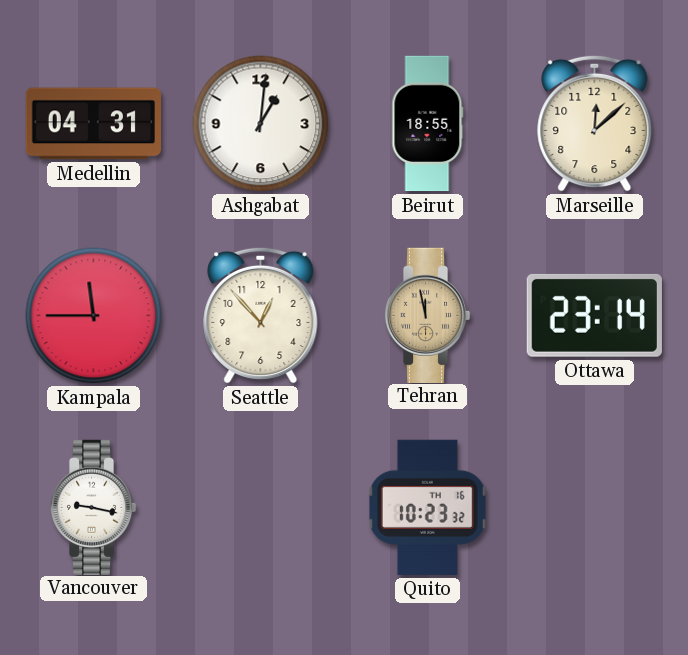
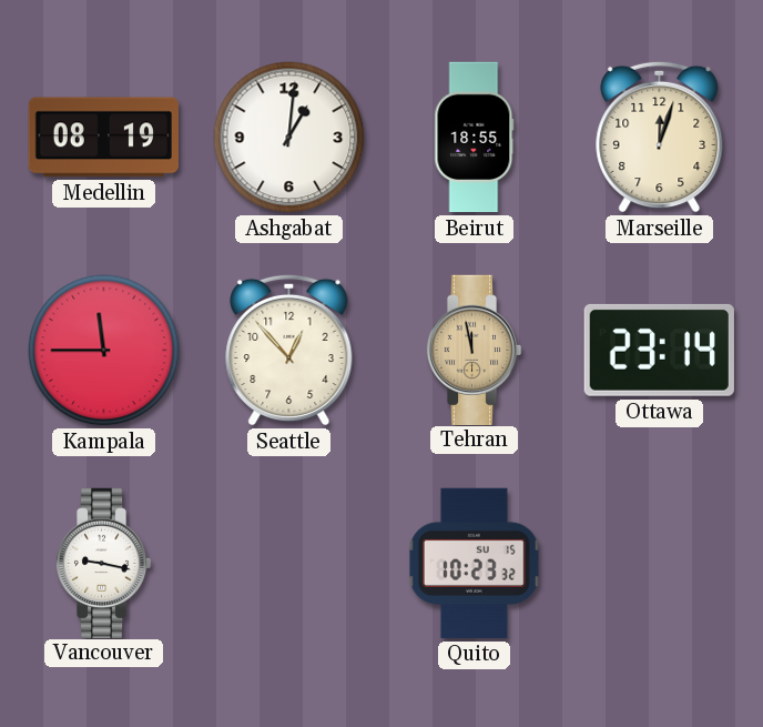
Medellin: 04:31 -> 08:19 (103, 138)
Marseille: 12:08 -> 12:03 (660, 137)
Quito date: TH 16 -> SU 15 (474, 563)
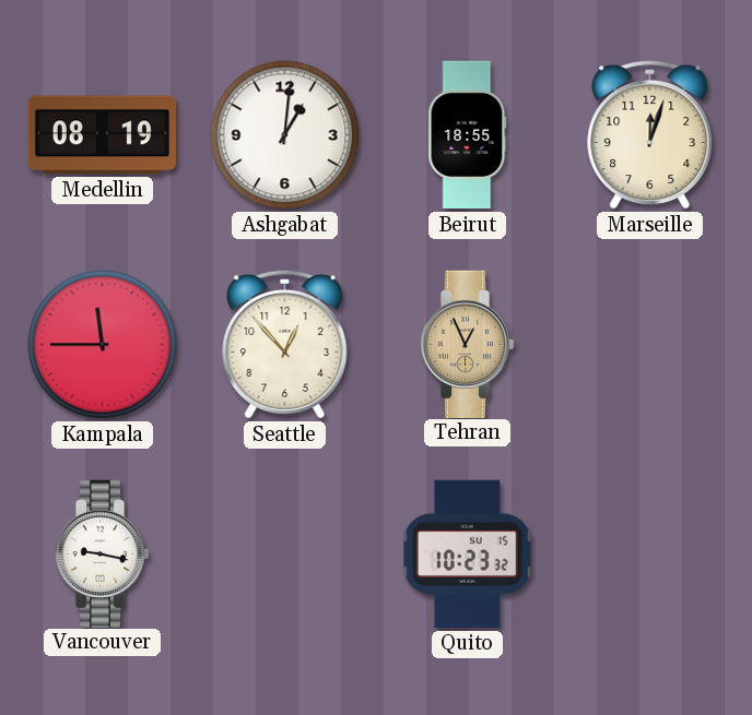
Tehran: 11:58 -> 12:56 (467, 344)
Ottawa: 23:14 -> none (659, 350)
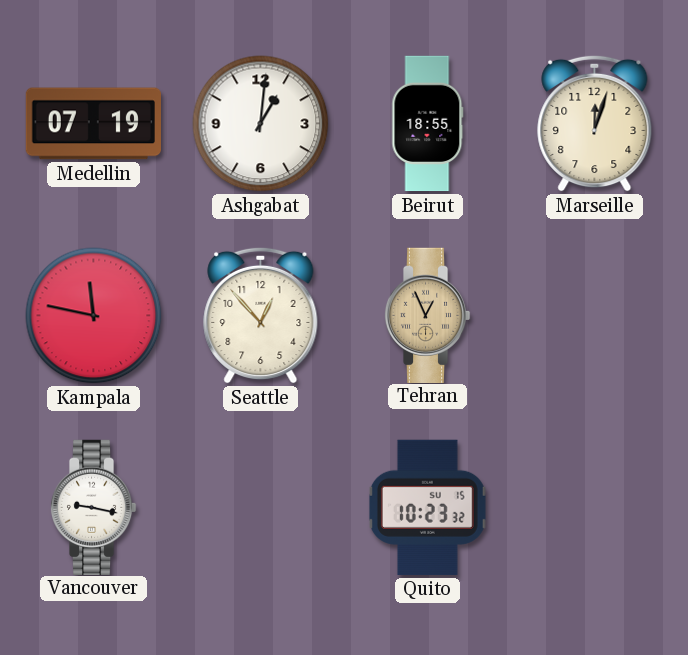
Medellin: 08:19 -> 07:19 (93, 124)
Kampala: 11:45 -> 11:47 (94, 316)
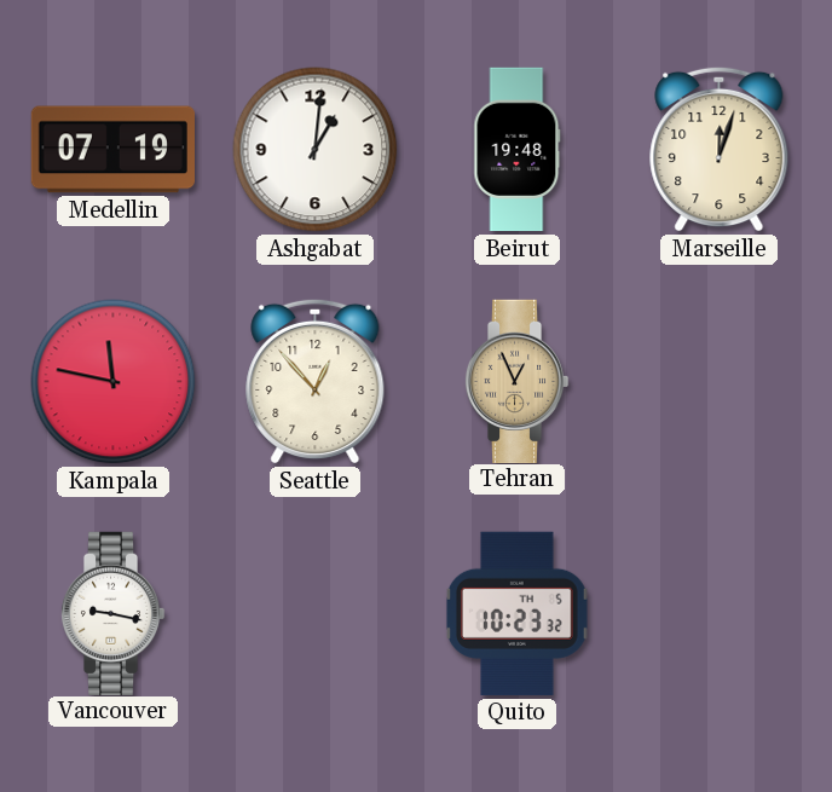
Beirut: 18:55 -> 19:48 (518, 150)
Quito date: SU 15 -> TH 5 (516, 613)
